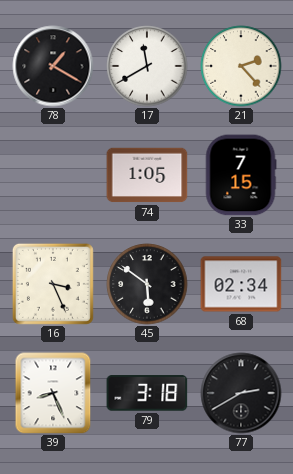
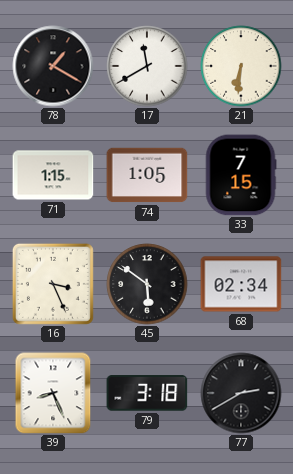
21: 2:23 -> 6:31 (241, 66)
71: none -> 1:15 (53, 175)
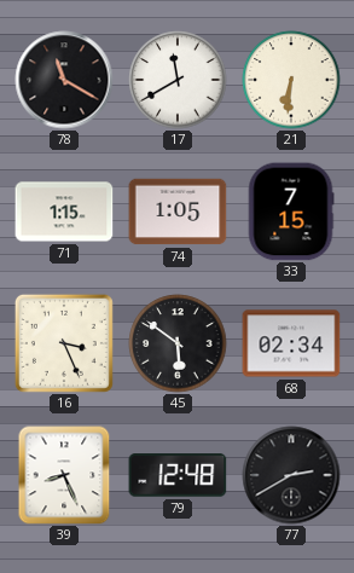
78: 1:20 -> 11:20 (64, 80)
79: 3:18 -> 12:48 (178, 475)
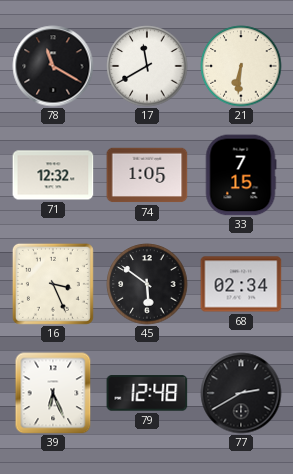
71: 1:15 -> 12:32 (53, 175)
39: 8:26 -> 6:26 (53, 393)
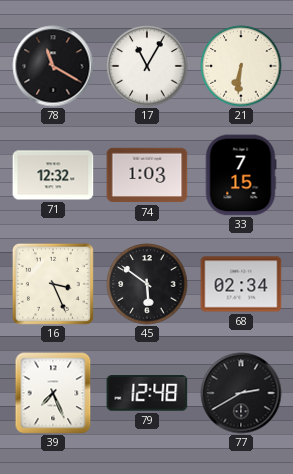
17: 11:40 -> 11:05 (147, 66)
74: 1:05 -> 1:03 (147, 175)
39: 6:26 -> 7:26 (53, 393)
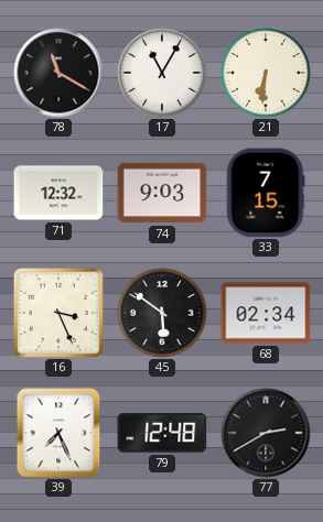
74: 1:03 -> 9:03 (162, 193)
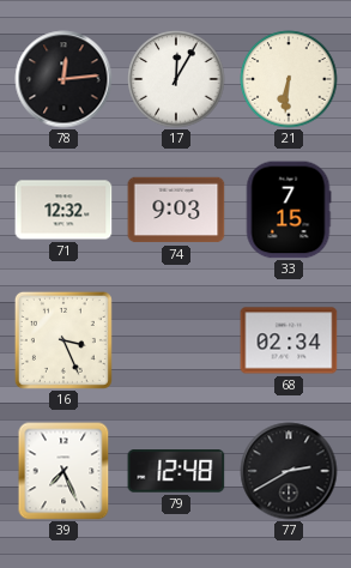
78: 11:20 -> 12:14 (63, 79)
17: 11:05 -> 12:05 (176, 79)
45: 5:51 -> none (162, 313)
